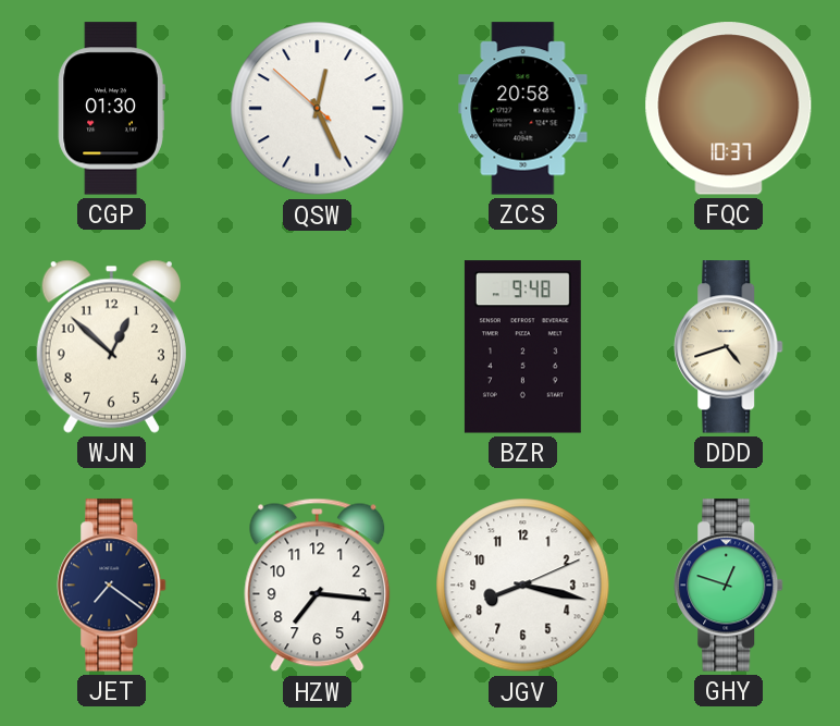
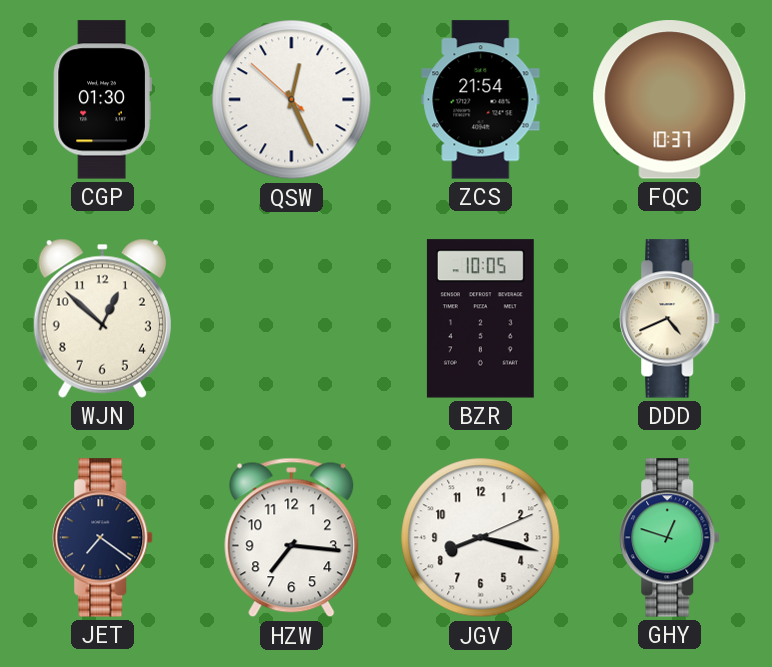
ZCS: 20:58 -> 21:54 (481, 100)
BZR: 9:48 -> 10:05 (480, 319)
DDD: 4:42 -> 4:41 (670, 319)
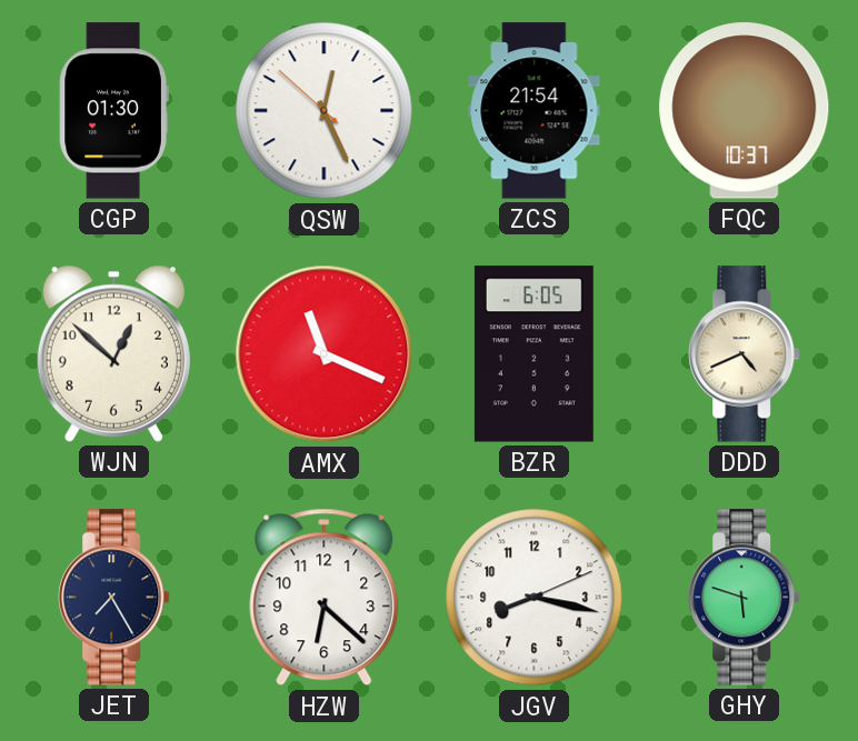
AMX: none -> 11:19 (325, 354)
BZR: 10:05 -> 6:05 (533, 354)
JET: 7:21 -> 7:25 (114, 598)
HZW: 7:16 -> 6:22 (325, 598)
GHY: 12:48 -> 5:48 (745, 598)
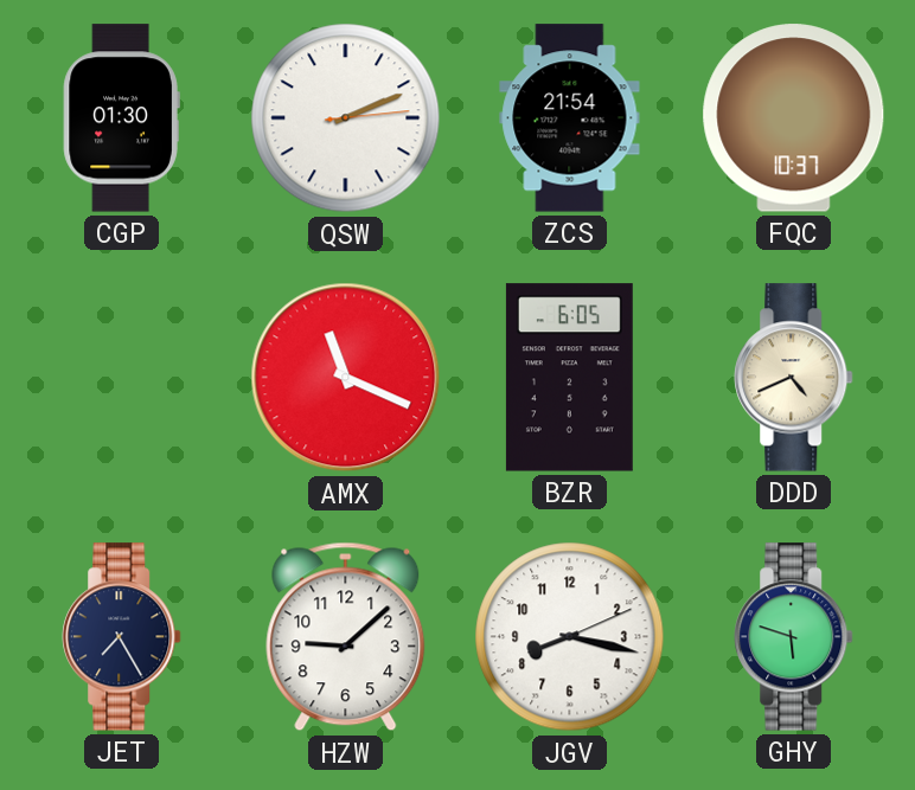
QSW: 12:25 -> 2:11 (346, 118)
WJN: 12:52 -> none (113, 353)
HZW: 6:22 -> 9:08 (346, 637)
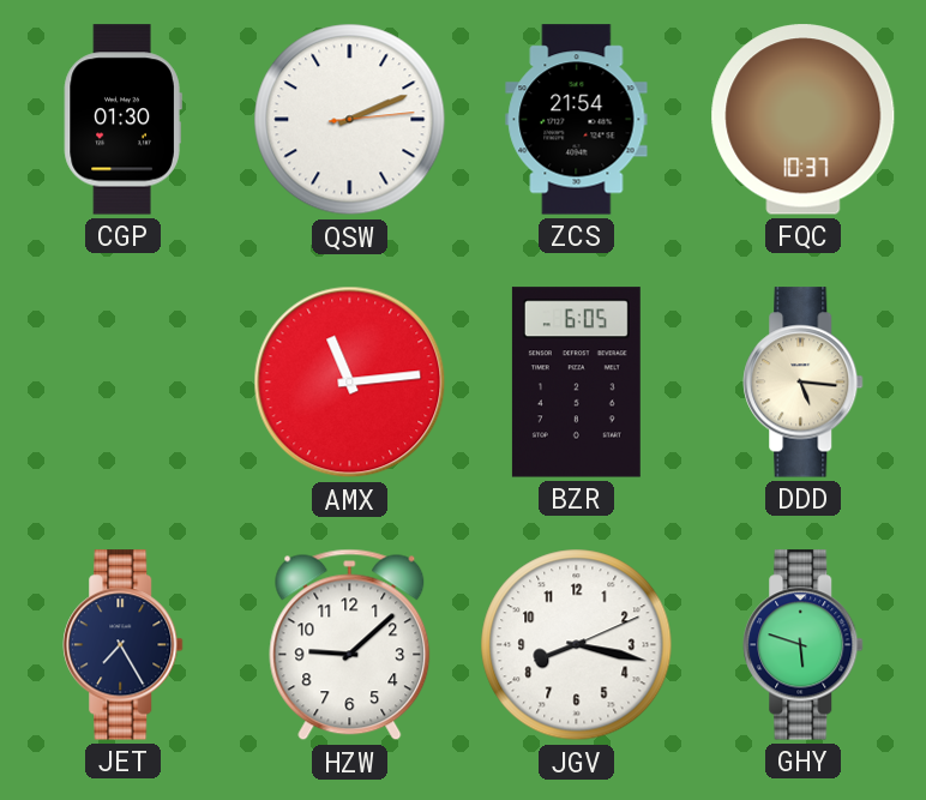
AMX: 11:19 -> 11:14 (350, 383)
DDD: 4:41 -> 5:16 (804, 383)
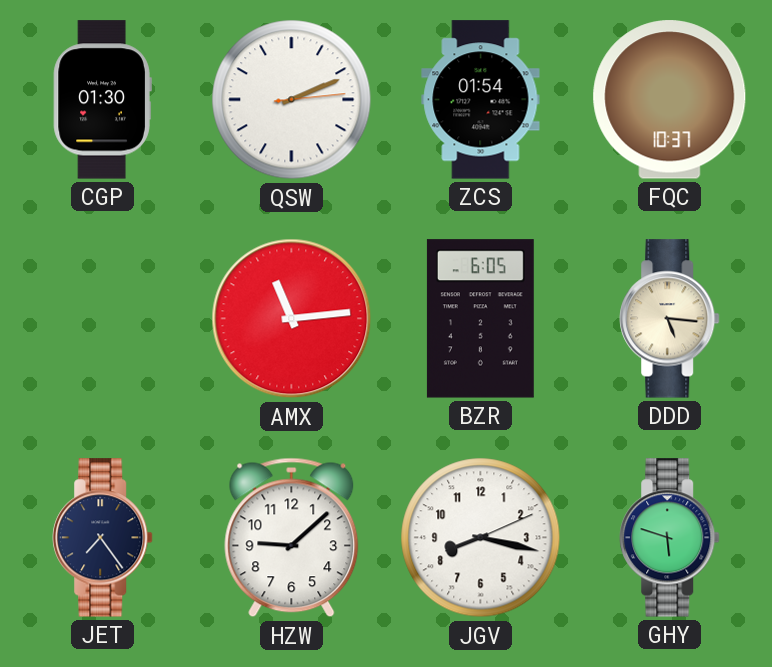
ZCS: 21:54 -> 01:54 (481, 100)
JET: 7:25 -> 7:24 (103, 538)
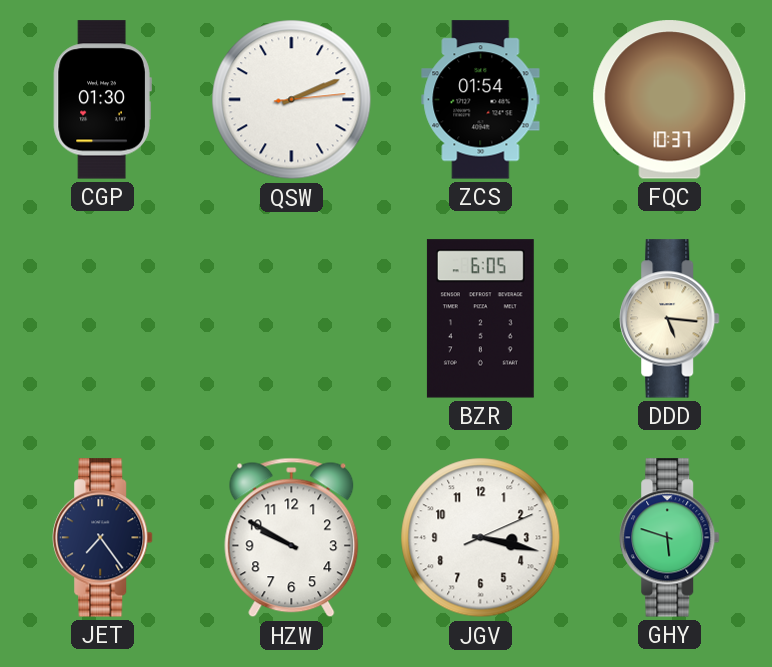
AMX: 11:14 -> none (292, 319)
HZW: 9:08 -> 9:50 (292, 538)
JGV: 8:17 -> 3:17 (481, 538)
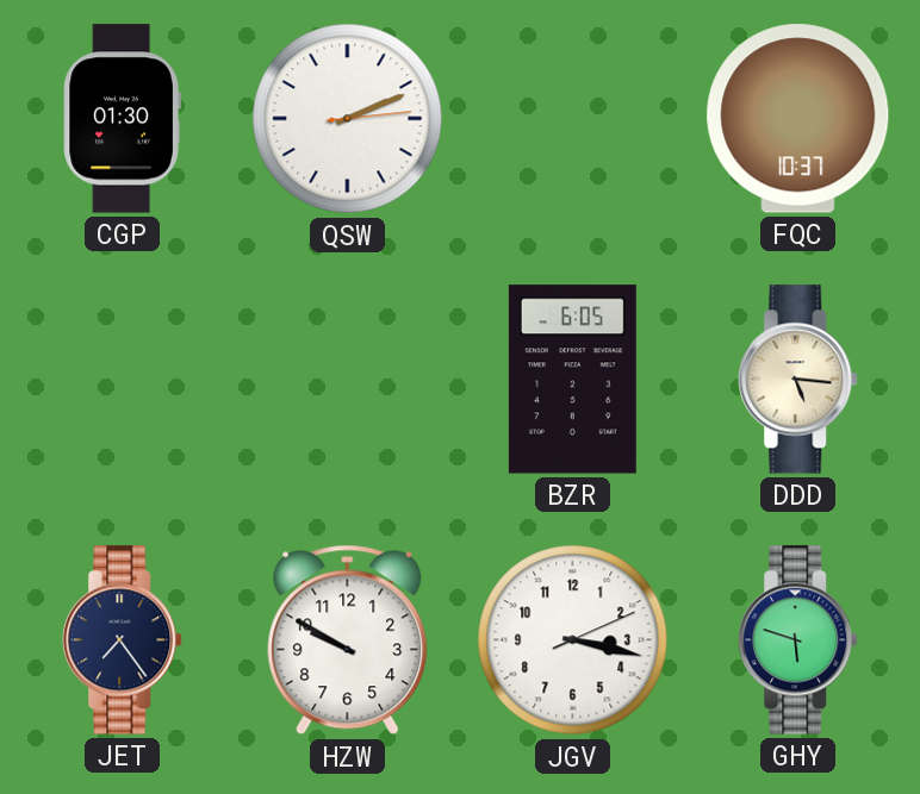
ZCS: 01:54 -> none (481, 100)
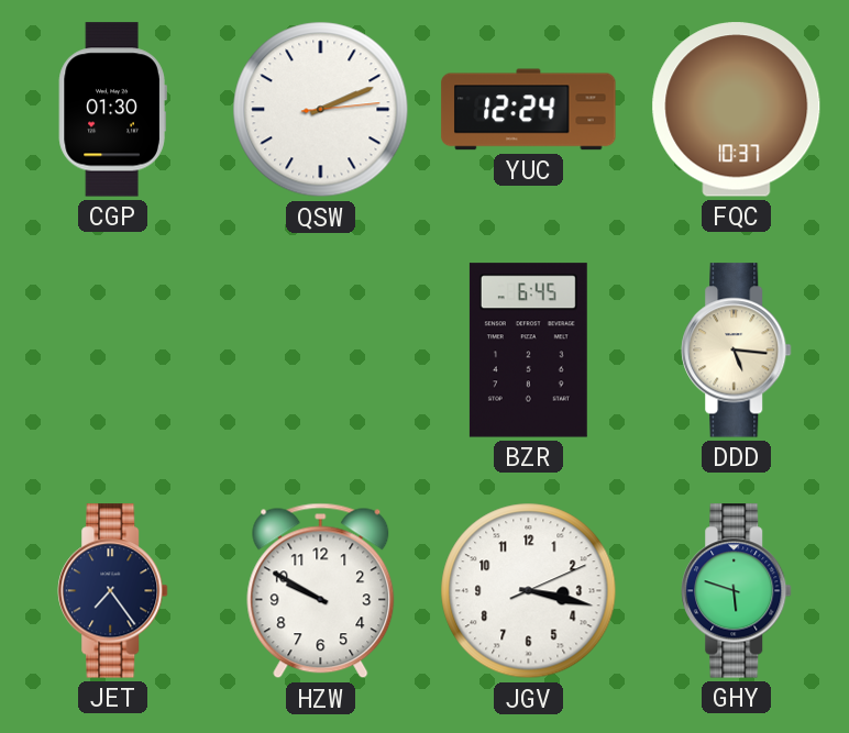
YUC: none -> 12:24 (529, 110)
BZR: 6:05 -> 6:45 (528, 351)
